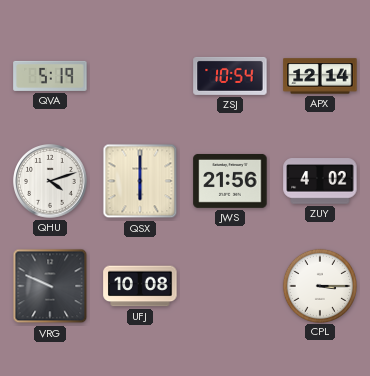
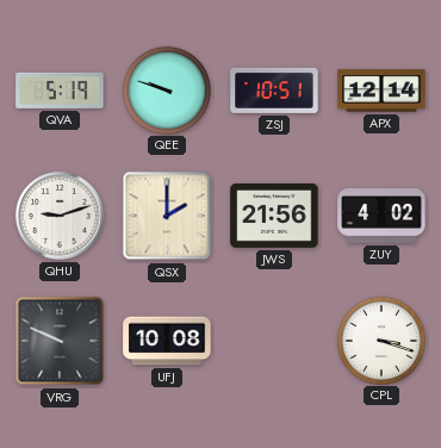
QEE: none -> 9:48 (166, 89)
ZSJ: 10:54 -> 10:51 (274, 91)
QHU: 4:12 -> 9:12 (60, 216)
QSX: 6:00 -> 2:00 (167, 216)
CPL: 3:15 -> 3:18 (380, 340)
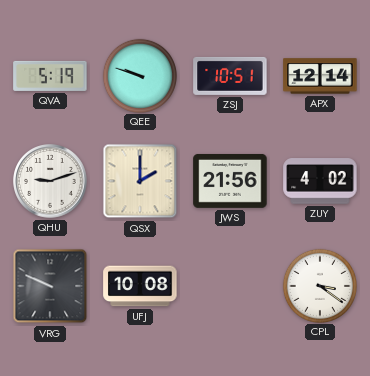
CPL: 3:18 -> 3:21 (319, 285)
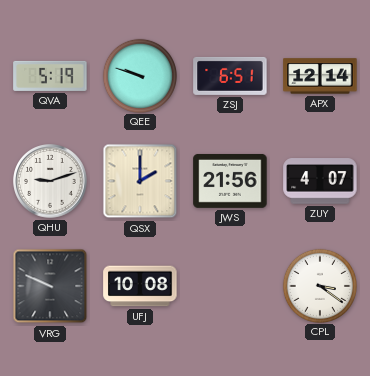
ZSJ: 10:51 -> 6:51 (230, 76)
ZUY: 4:02 -> 4:07 (320, 181)
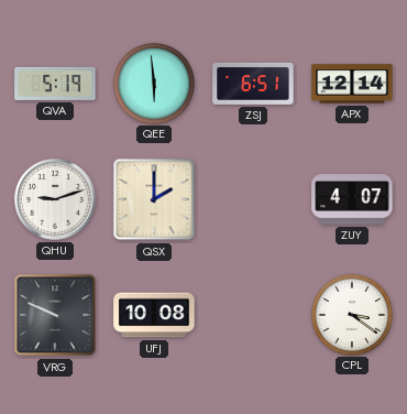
QEE: 9:48 -> 5:59 (153, 83)
JWS: 21:56 -> none (230, 181)
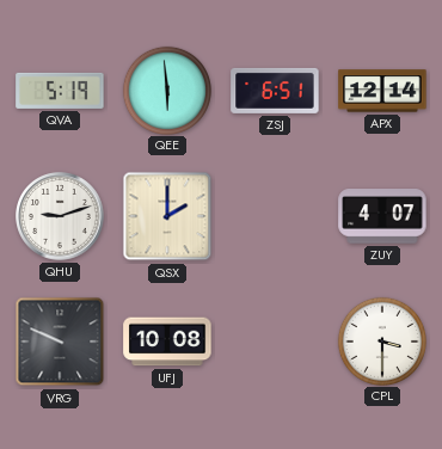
CPL: 3:21 -> 3:30 (381, 340)
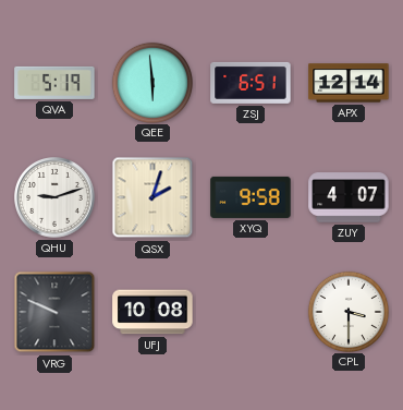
QSX: 2:00 -> 2:03 (152, 197)
XYQ: none -> 9:58 (251, 197)
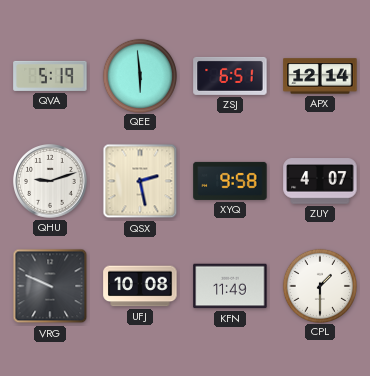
QSX: 2:03 -> 2:28 (140, 181)
KFN: none -> 11:49 (230, 286)
CPL: 3:30 -> 1:30 (319, 285)
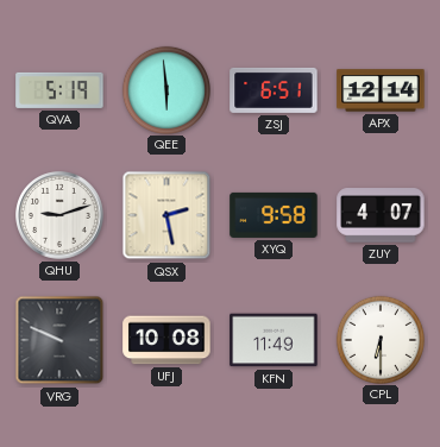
CPL: 1:30 -> 6:30 (379, 339)
